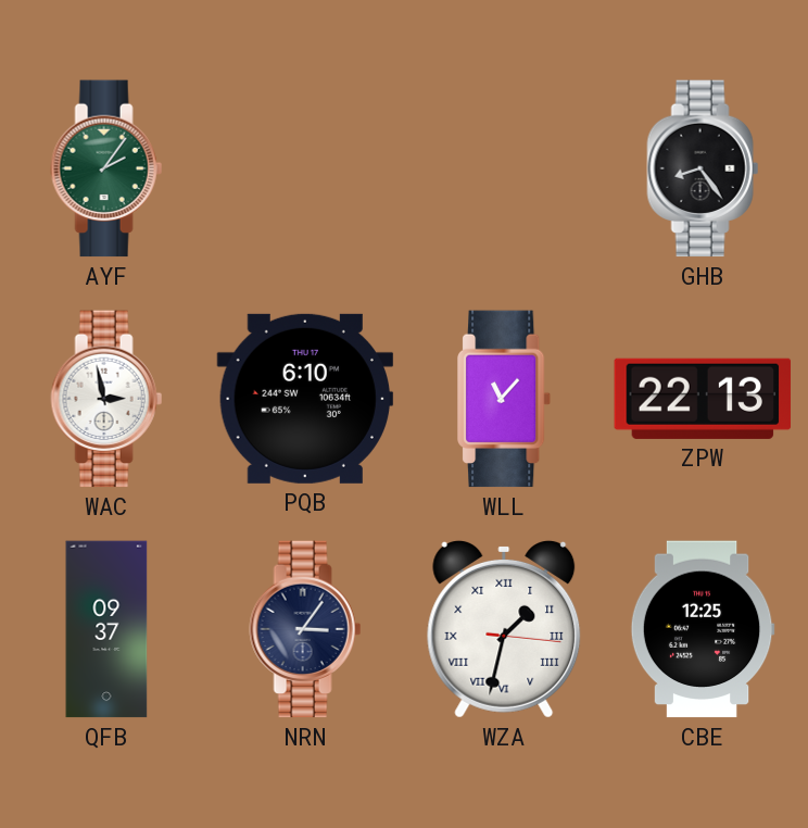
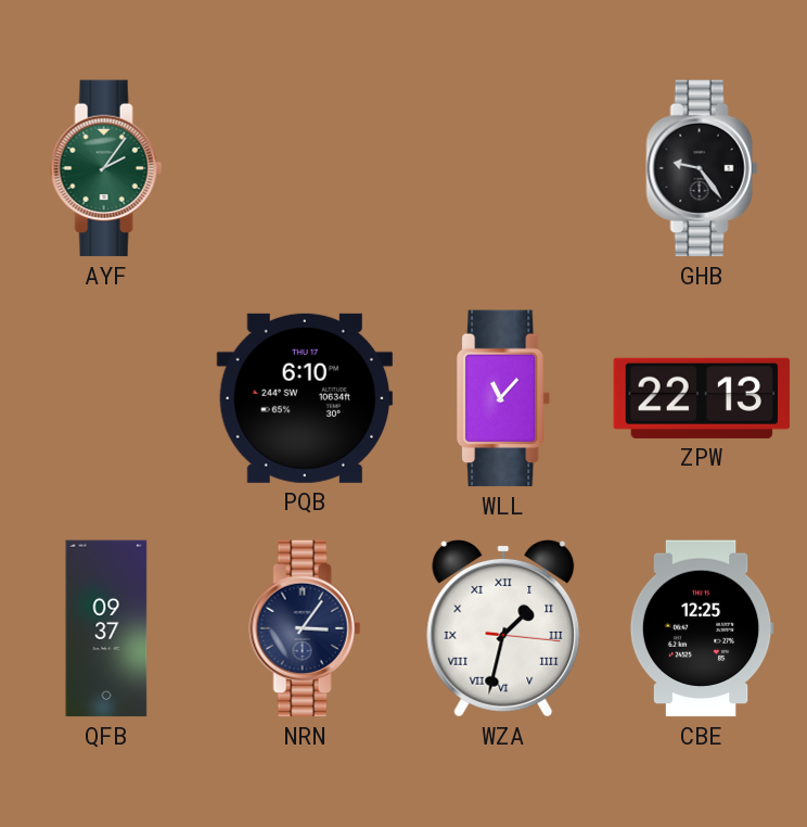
GHB: 8:24 -> 9:24 (702, 168)
WAC: 2:58 -> none (106, 399)
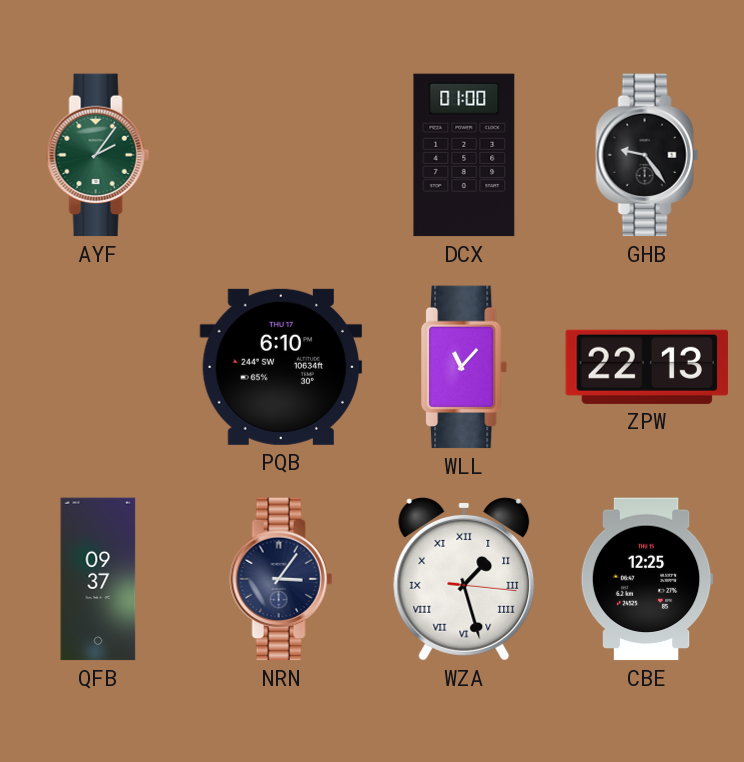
DCX: none -> 01:00 (464, 155)
WZA: 1:32 -> 1:27 (464, 579)
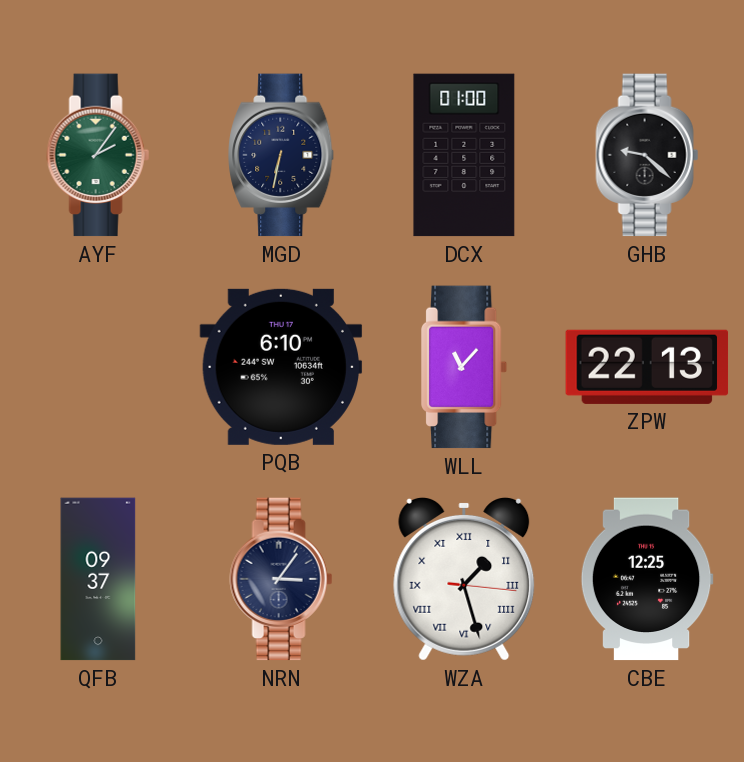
MGD: none -> 6:32 (282, 155)
GHB: 9:24 -> 9:22 (647, 155)
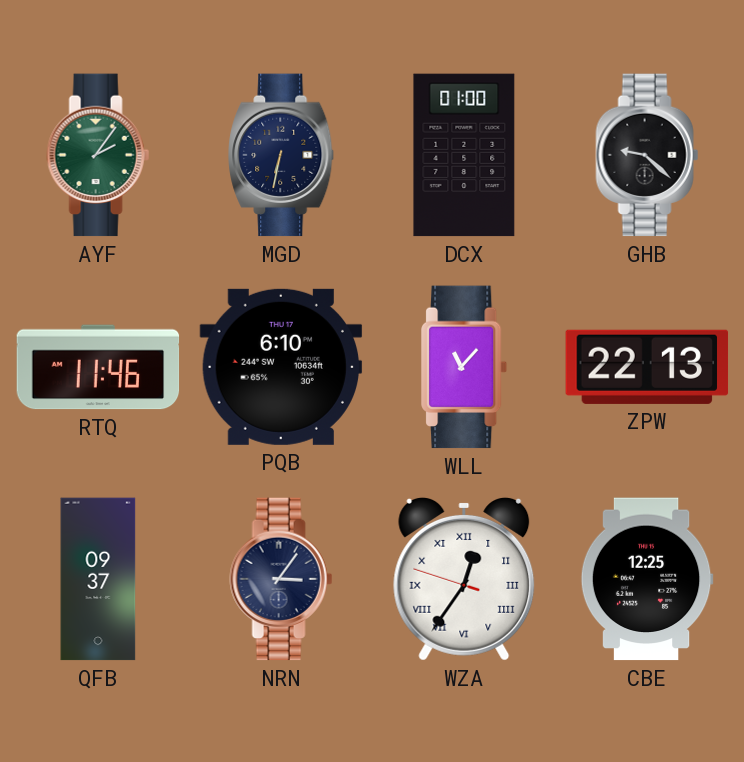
RTQ: none -> 11:46 (98, 367)
WZA: 1:27 -> 12:35 (464, 579)
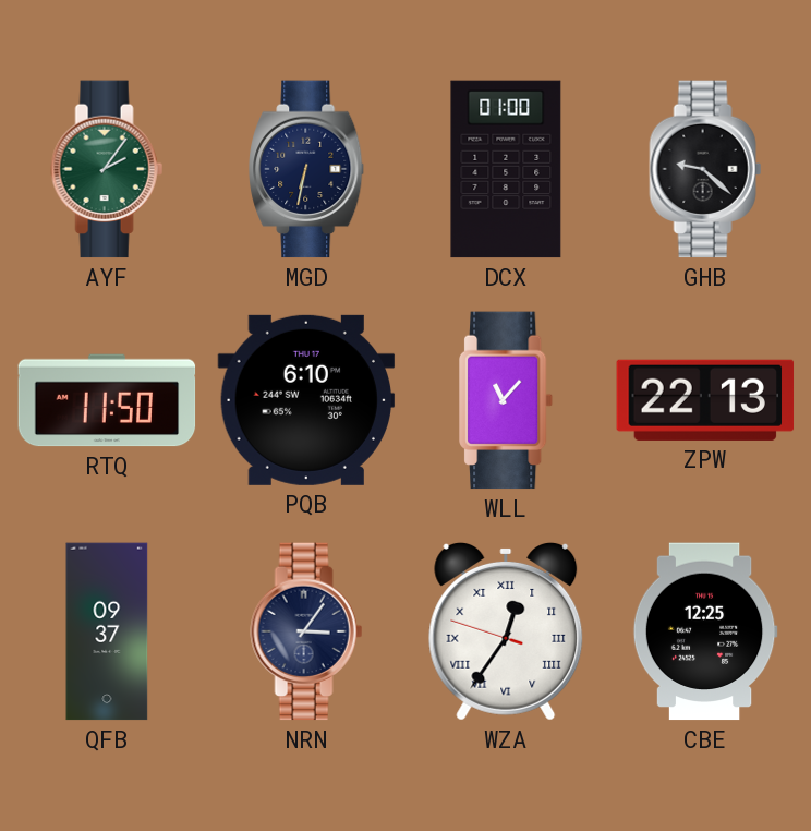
RTQ: 11:46 -> 11:50 (107, 400)
